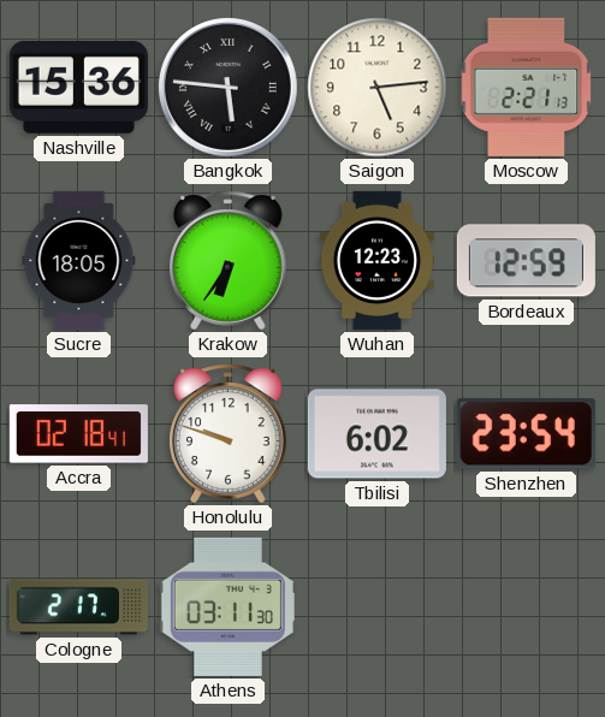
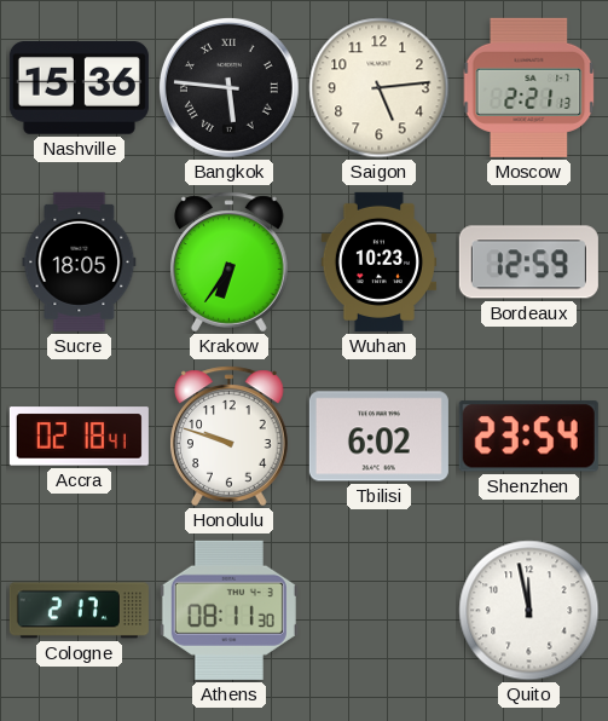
Wuhan: 12:23 -> 10:23 (378, 261)
Athens: 03:11 -> 08:11 (228, 610)
Quito: none -> 11:58 (529, 611)
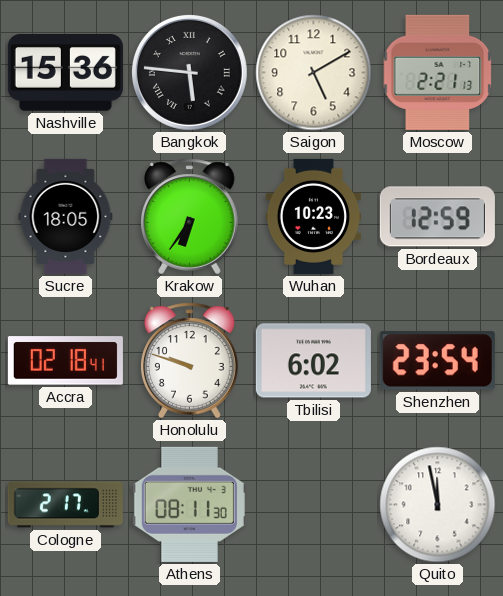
Saigon: 5:14 -> 5:10 (314, 73)
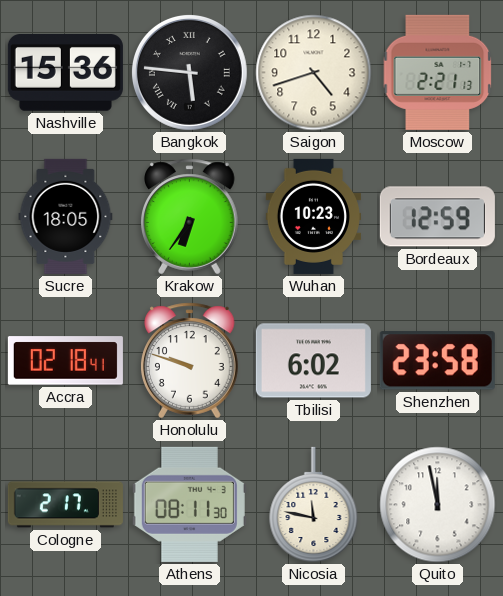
Saigon: 5:10 -> 4:42 (314, 73)
Shenzhen: 23:54 -> 23:58 (437, 361)
Nicosia: none -> 11:47 (314, 505)
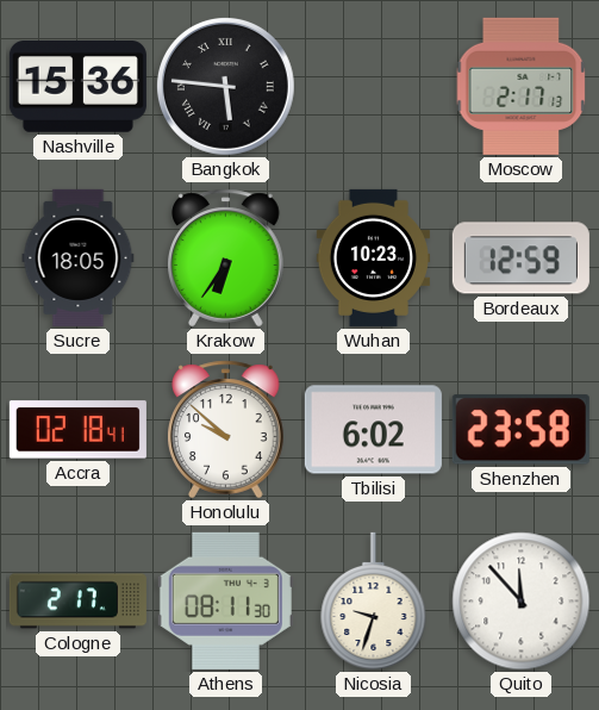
Saigon: 4:42 -> none (314, 73)
Moscow: 2:21 -> 2:17 (522, 86)
Honolulu: 9:48 -> 9:52 (226, 430)
Nicosia: 11:47 -> 9:33 (374, 602)
Quito: 11:58 -> 11:53 (522, 602)
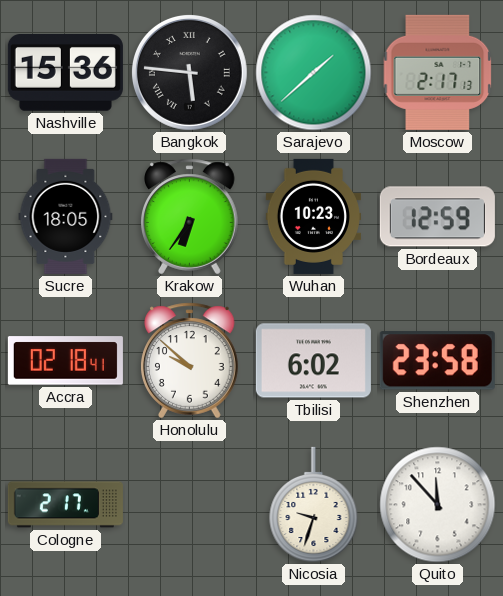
Sarajevo: none -> 1:38 (314, 73)
Athens: 08:11 -> none (225, 600)
